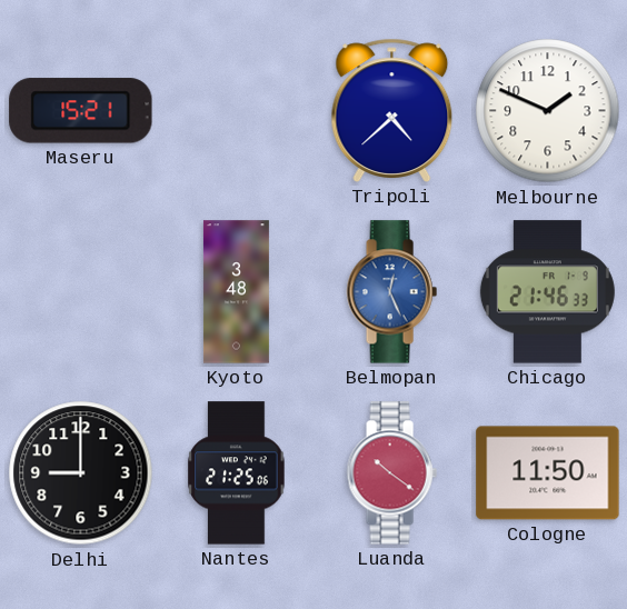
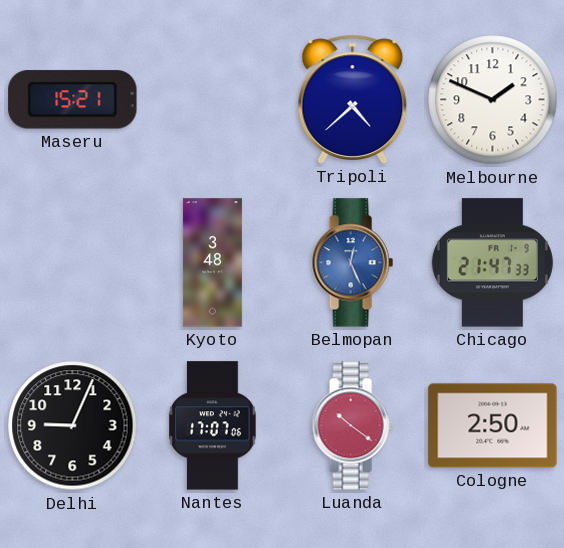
Chicago: 21:46 -> 21:47 (492, 263)
Delhi: 9:00 -> 9:04 (73, 426)
Nantes: 21:25 -> 17:07 (213, 426)
Cologne: 11:50 -> 2:50 (493, 426)
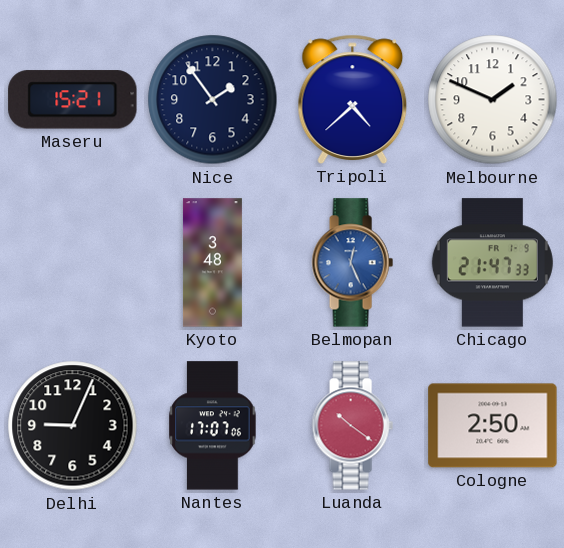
Nice: none -> 1:54 (213, 100)
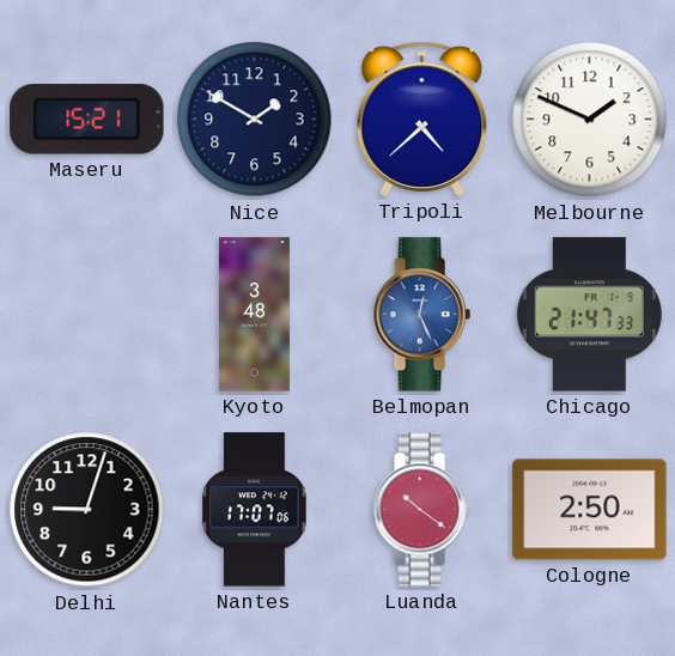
Nice: 1:54 -> 1:50 (255, 120)
Delhi: 9:04 -> 9:03 (87, 510)
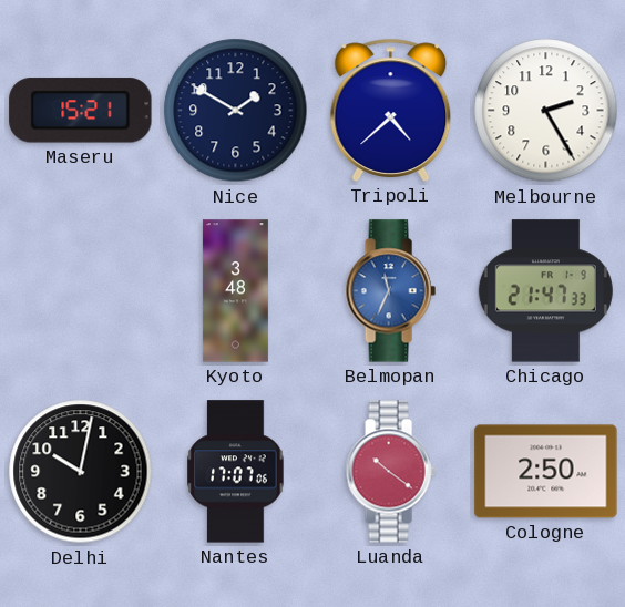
Melbourne: 1:49 -> 2:25 (546, 111)
Belmopan: 12:26 -> 11:34 (390, 291)
Delhi: 9:03 -> 10:02 (81, 472)
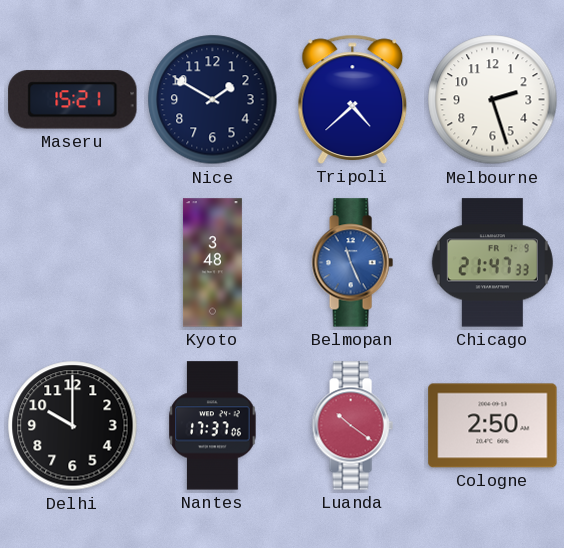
Melbourne: 2:25 -> 2:27 (493, 100)
Belmopan: 11:34 -> 11:26 (352, 263)
Delhi: 10:02 -> 10:00 (73, 426)
Nantes: 17:07 -> 17:37 (213, 426)
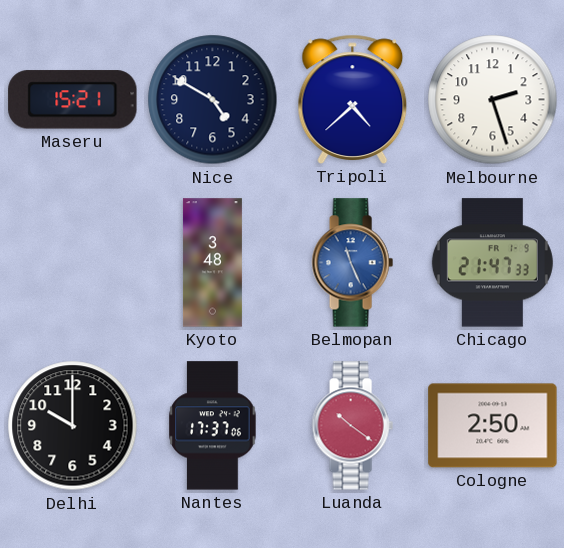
Nice: 1:50 -> 4:50 (213, 100)
